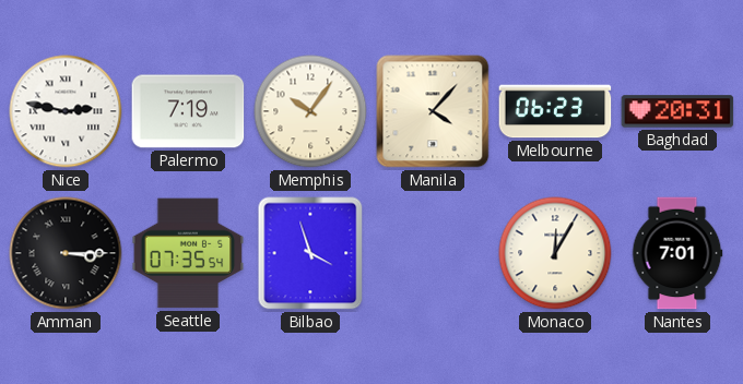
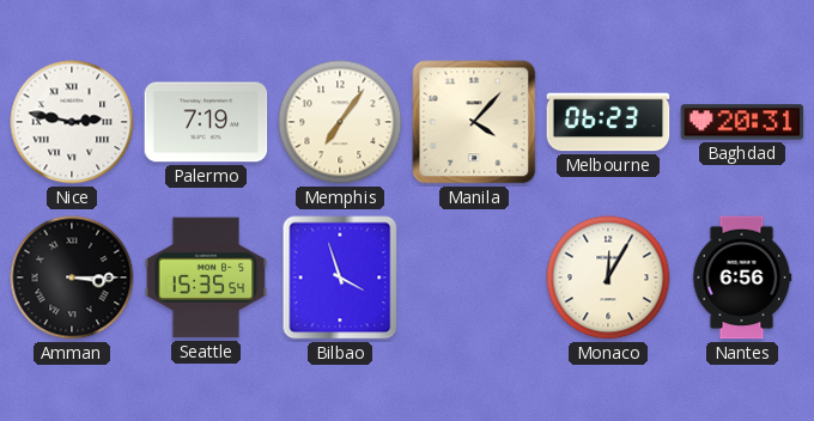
Memphis: 10:06 -> 7:06 (340, 122)
Seattle: 07:35 -> 15:35 (206, 277)
Nantes: 7:01 -> 6:56 (742, 277)
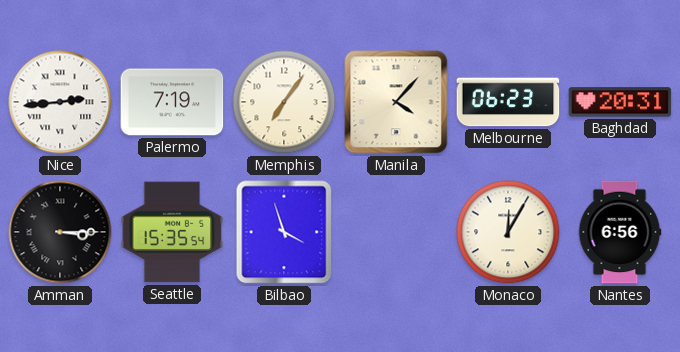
Nice: 2:47 -> 2:44 (60, 102)
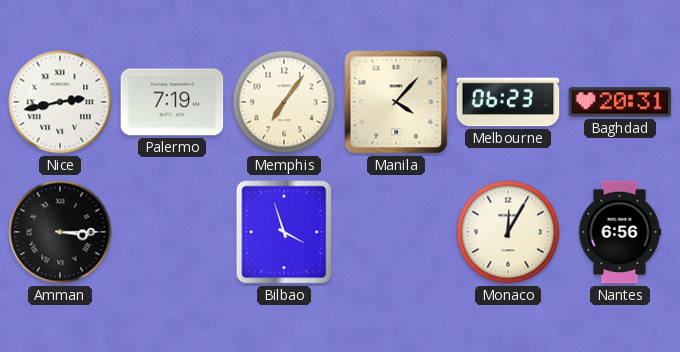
Nice: 2:44 -> 2:43 (60, 102)
Seattle: 15:35 -> none (172, 232)
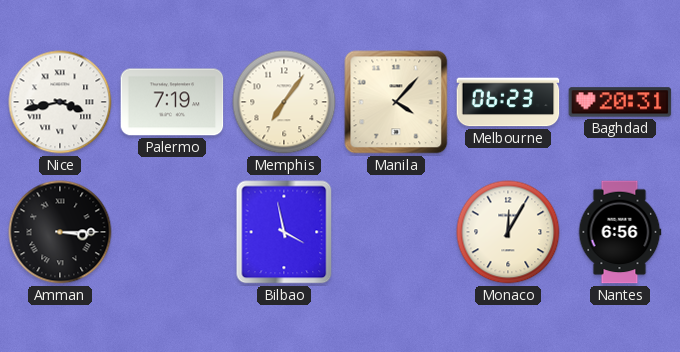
Nice: 2:43 -> 3:43 (60, 102)
Bilbao: 3:57 -> 3:58 (284, 232)
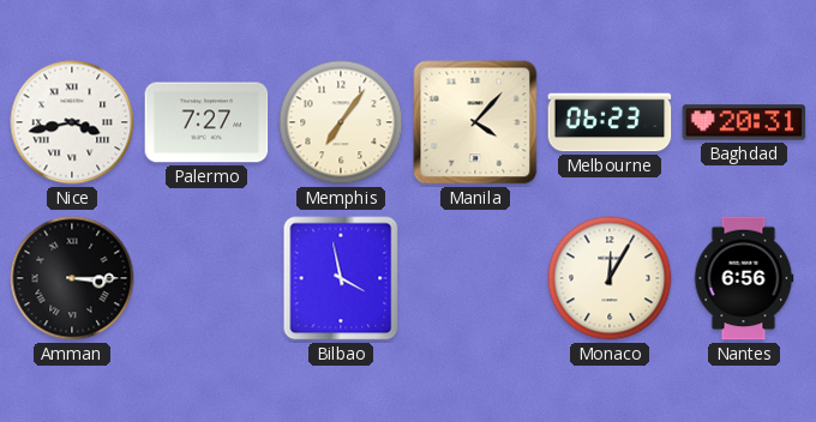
Palermo: 7:19 -> 7:27 (206, 122)
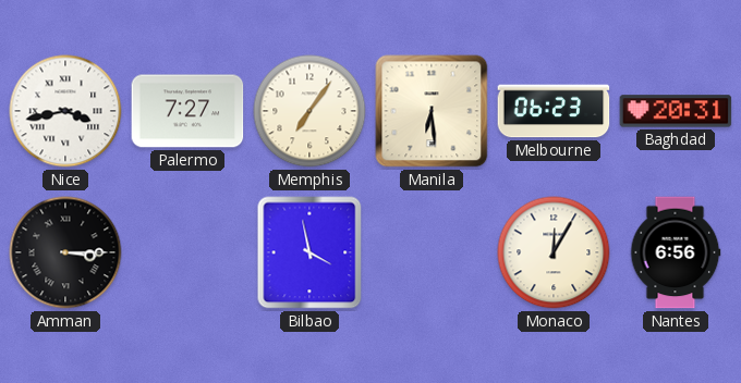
Manila: 4:07 -> 6:29 (432, 111)
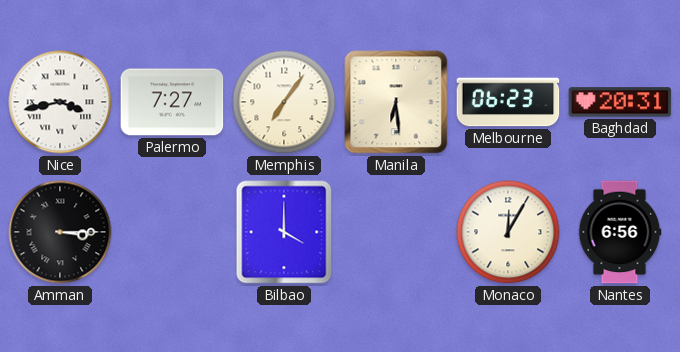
Bilbao: 3:58 -> 4:00 (284, 232)
